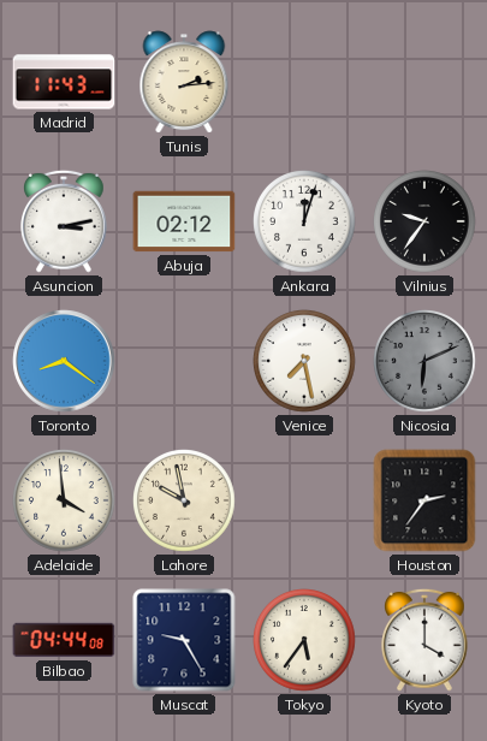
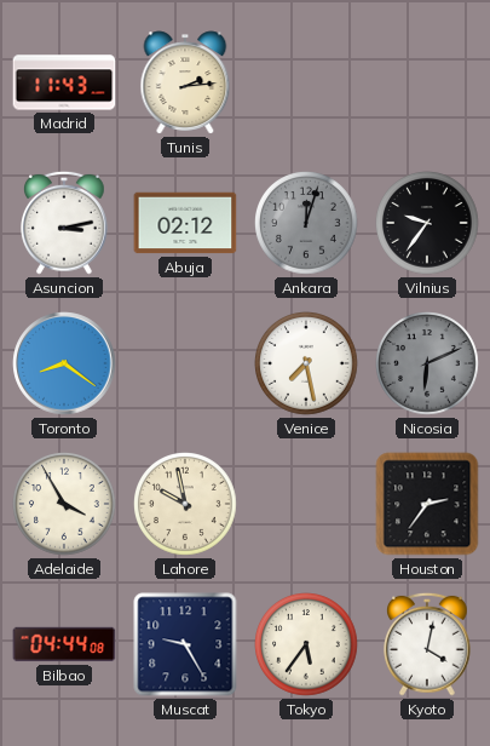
Ankara dial: white -> grey (307, 224)
Adelaide: 3:59 -> 3:55 (65, 505)
Kyoto: 4:00 -> 4:02 (428, 644)
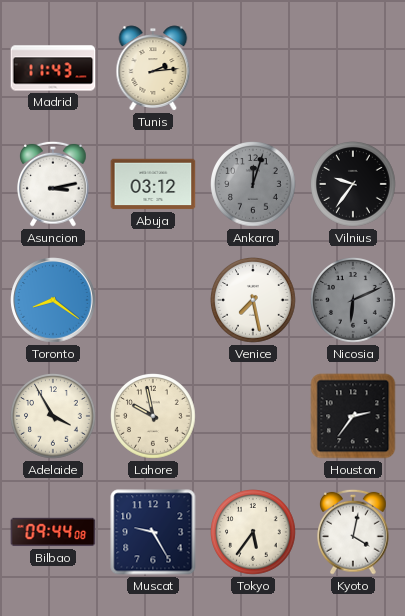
Abuja: 02:12 -> 03:12 (153, 184)
Bilbao: 04:44 -> 09:44 (53, 532)
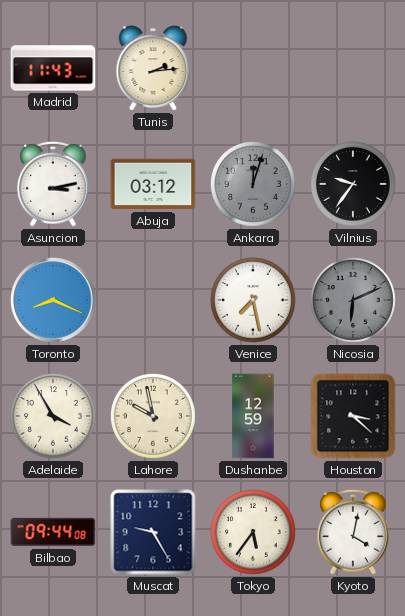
Toronto: 8:21 -> 8:19 (53, 300)
Dushanbe: none -> 12:59 (253, 416)
Houston: 2:36 -> 3:22 (353, 416)
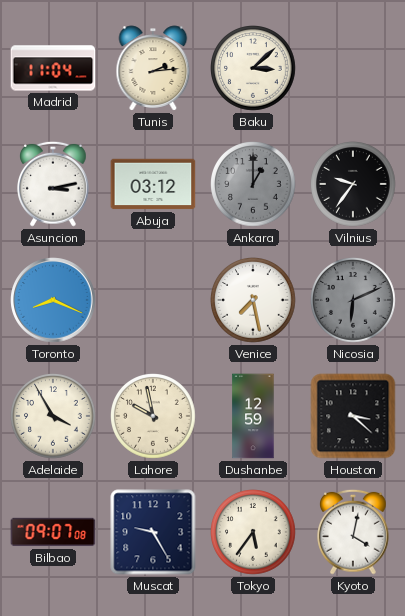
Madrid: 11:43 -> 11:04 (53, 68)
Baku: none -> 3:08 (254, 69)
Ankara: 12:03 -> 1:00 (254, 185)
Bilbao: 09:44 -> 09:07 (53, 532)
